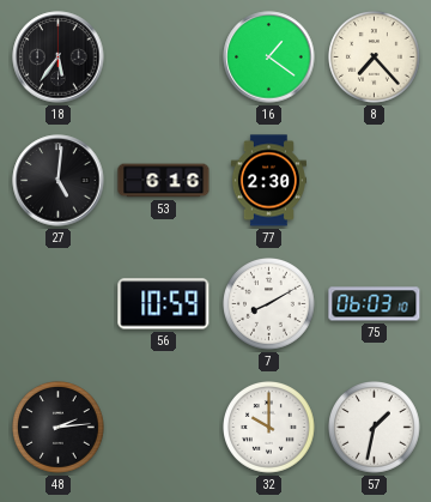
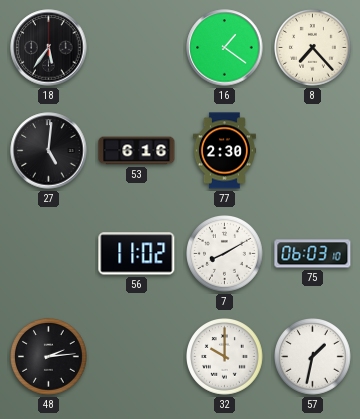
56: 10:59 -> 11:02 (137, 254)
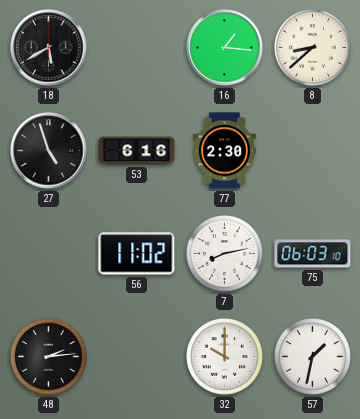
18: 5:36 -> 5:40 (49, 48)
16: 1:21 -> 1:16 (225, 48)
8: 7:23 -> 8:38 (313, 48)
27: 5:01 -> 4:57 (49, 151)
7: 8:10 -> 8:13 (225, 254)
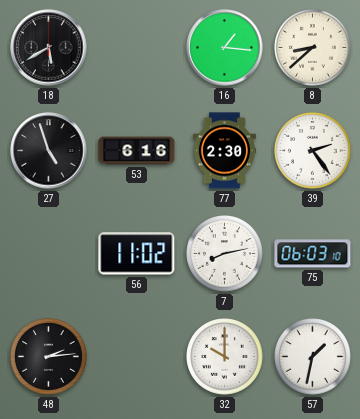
39: none -> 2:24 (313, 151)
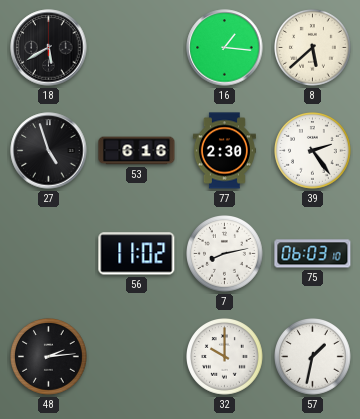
8: 8:38 -> 5:38 (313, 48)
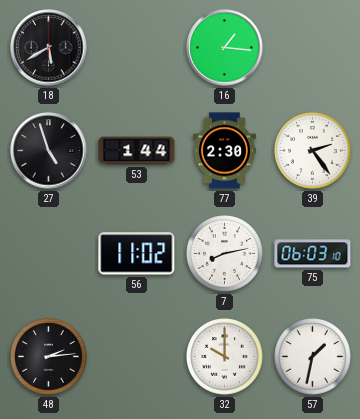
8: 5:38 -> none (313, 48)
53: 6:16 -> 1:44 (137, 151)
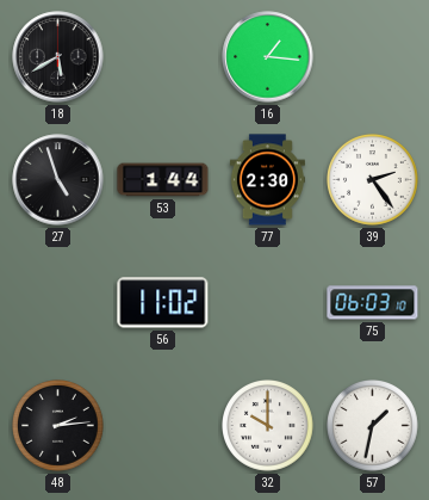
7: 8:13 -> none (225, 254)
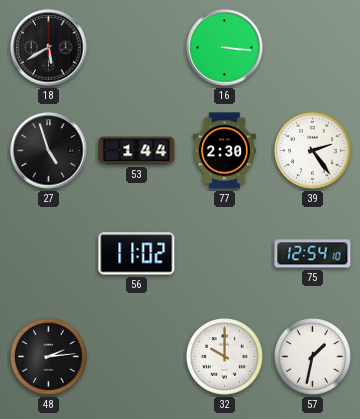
16: 1:16 -> 3:16 (225, 48)
75: 06:03 -> 12:54 (313, 254)
